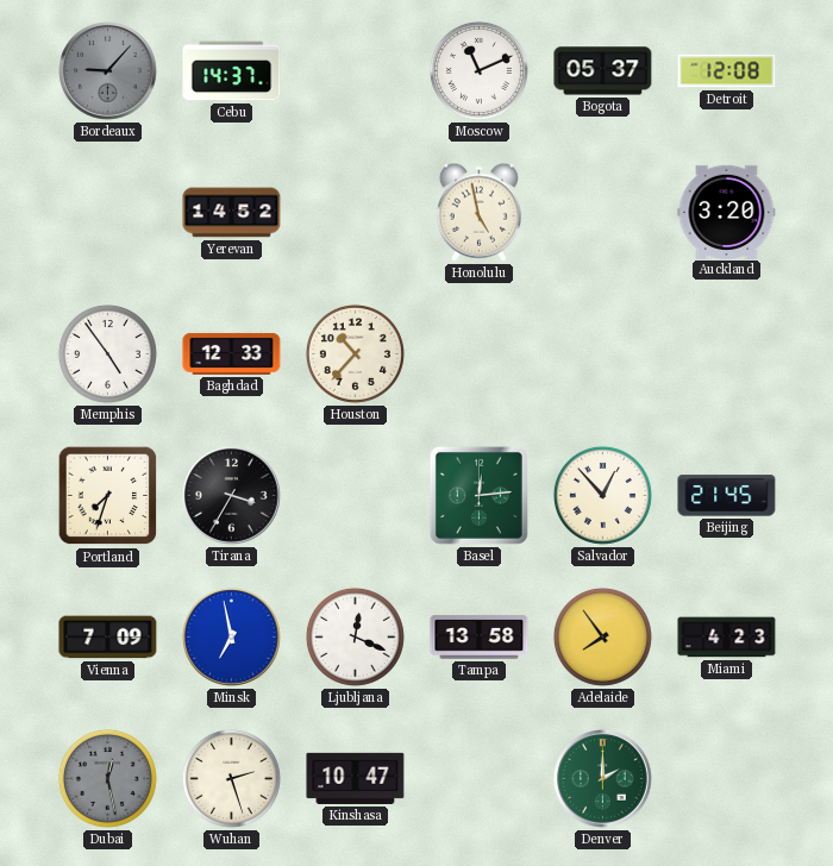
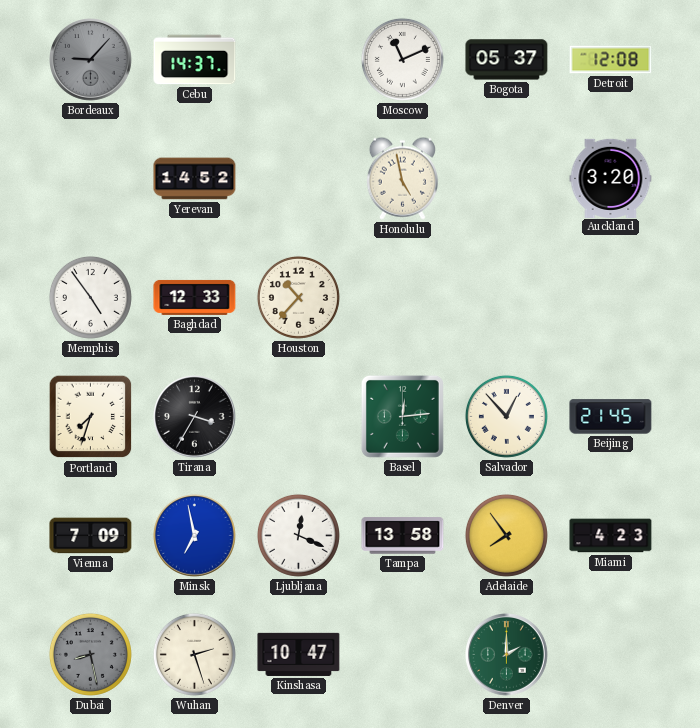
Dubai: 12:28 -> 8:28 (90, 654)
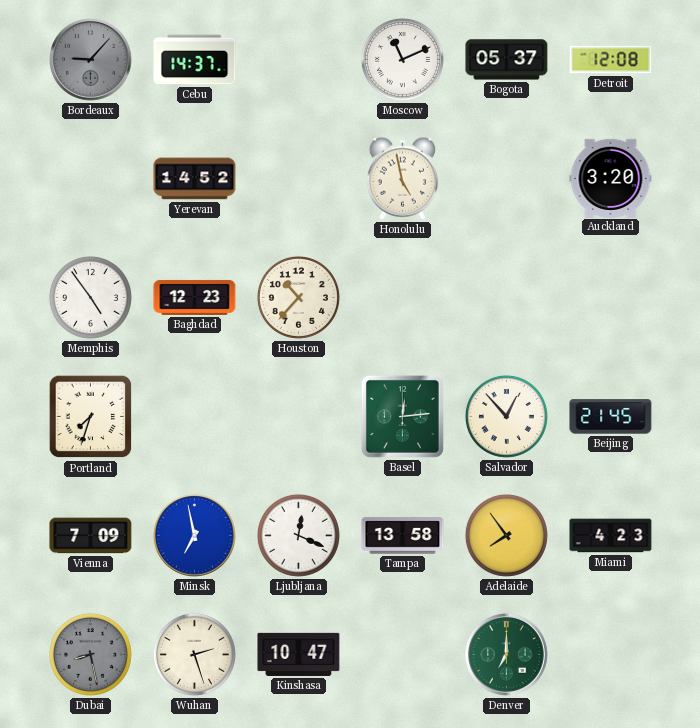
Baghdad: 12:33 -> 12:23 (195, 297)
Tirana: 3:35 -> none (195, 417)
Denver: 2:00 -> 7:00 (507, 655)
